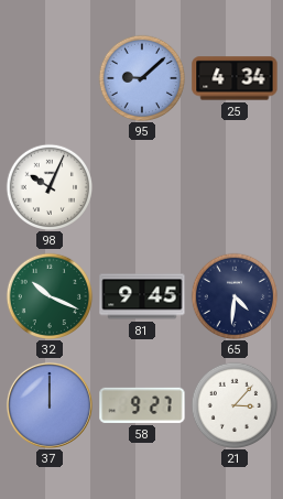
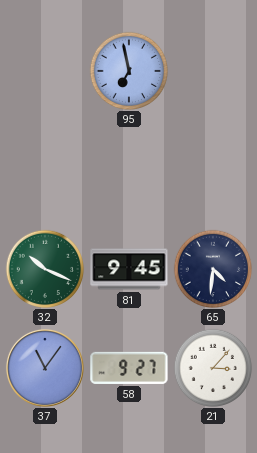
95: 9:08 -> 6:58 (129, 71)
25: 4:34 -> none (235, 78)
98: 10:04 -> none (50, 187)
37: 12:00 -> 11:06 (45, 368)
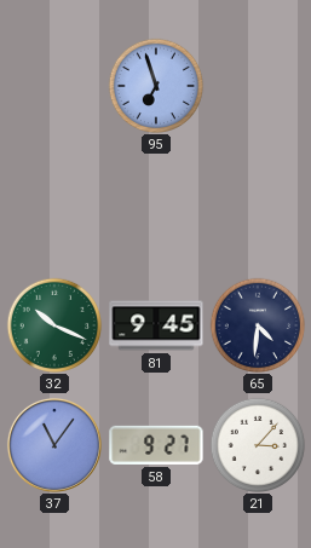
95: 6:58 -> 6:57 (156, 86)
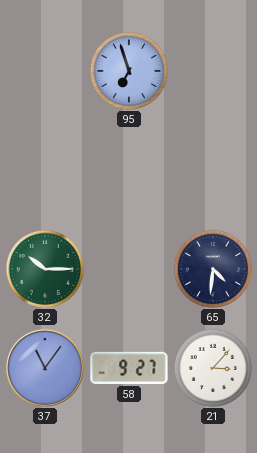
32: 10:19 -> 10:15 (45, 269)
81: 9:45 -> none (156, 325)
